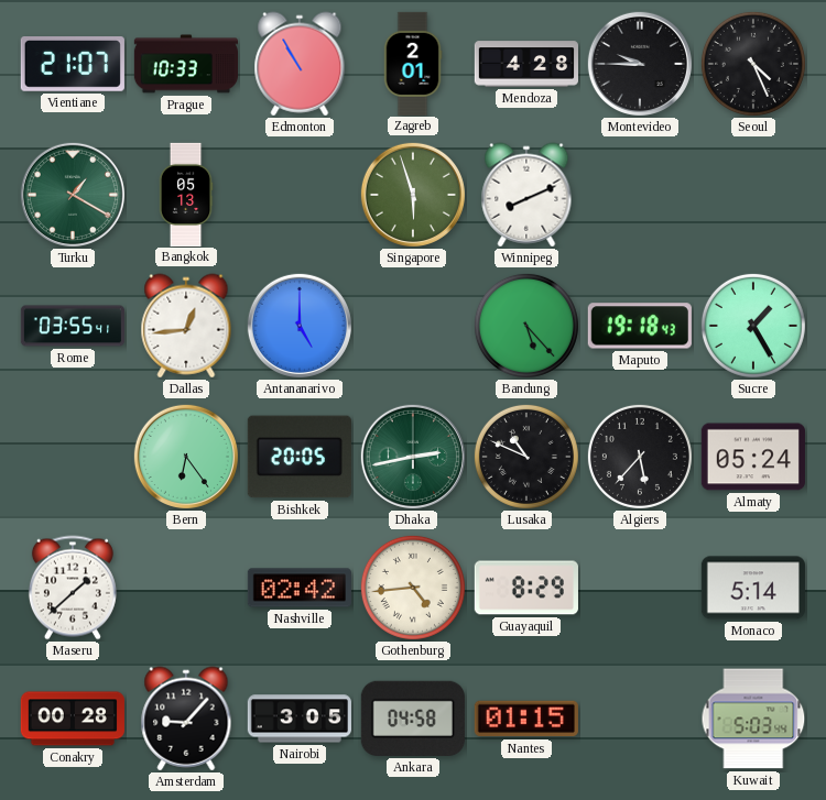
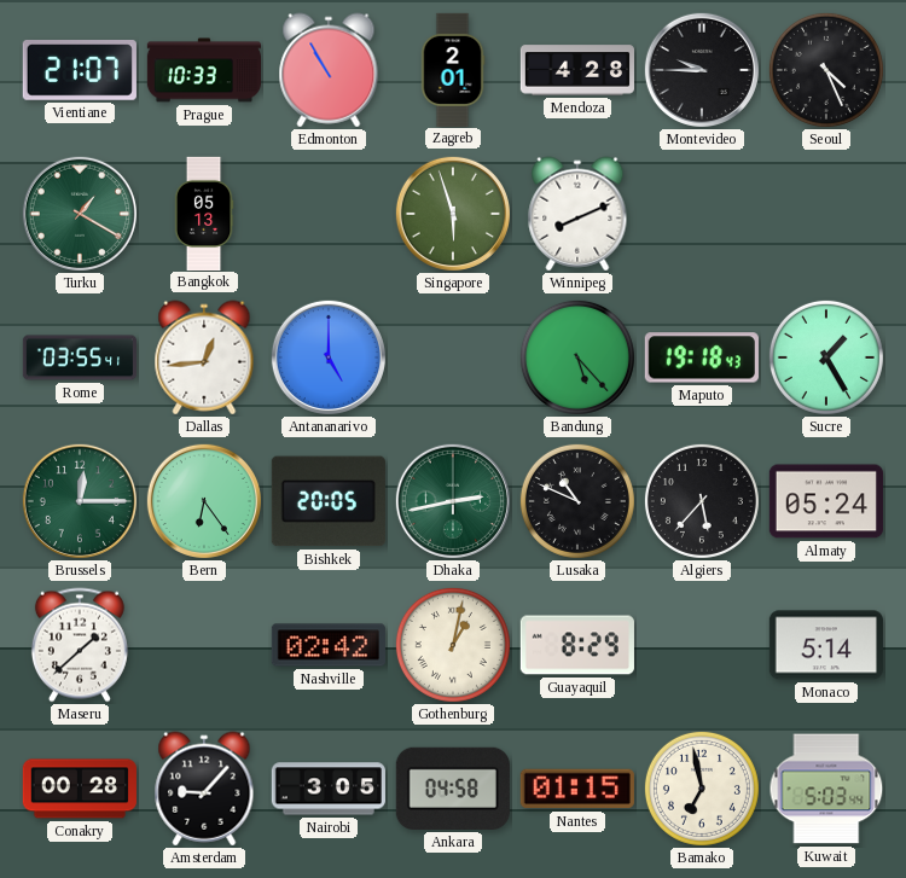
Brussels: none -> 12:15 (80, 501)
Gothenburg: 4:44 -> 1:02 (453, 645)
Bamako: none -> 6:58 (702, 789)
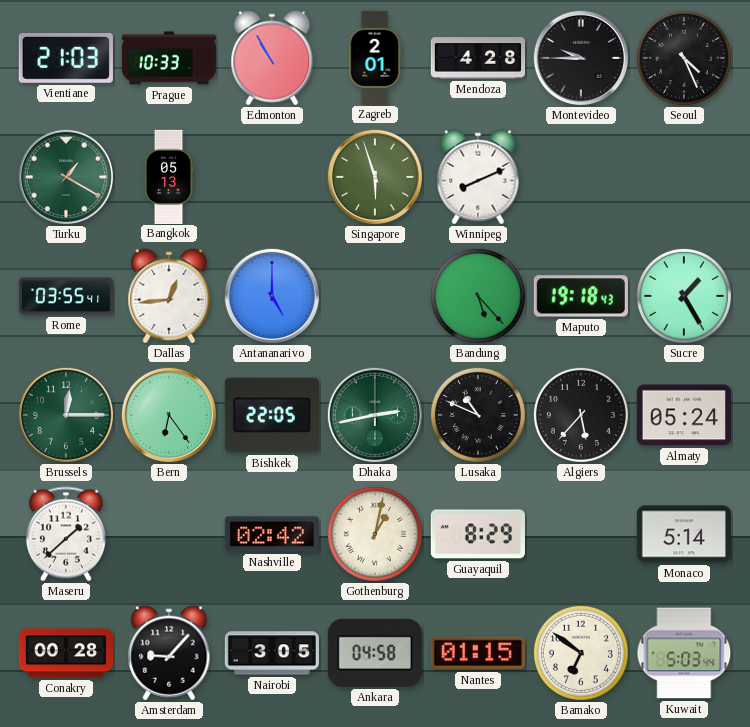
Vientiane: 21:07 -> 21:03 (66, 59)
Bishkek: 20:05 -> 22:05 (272, 415)
Bamako: 6:58 -> 6:51 (581, 653)
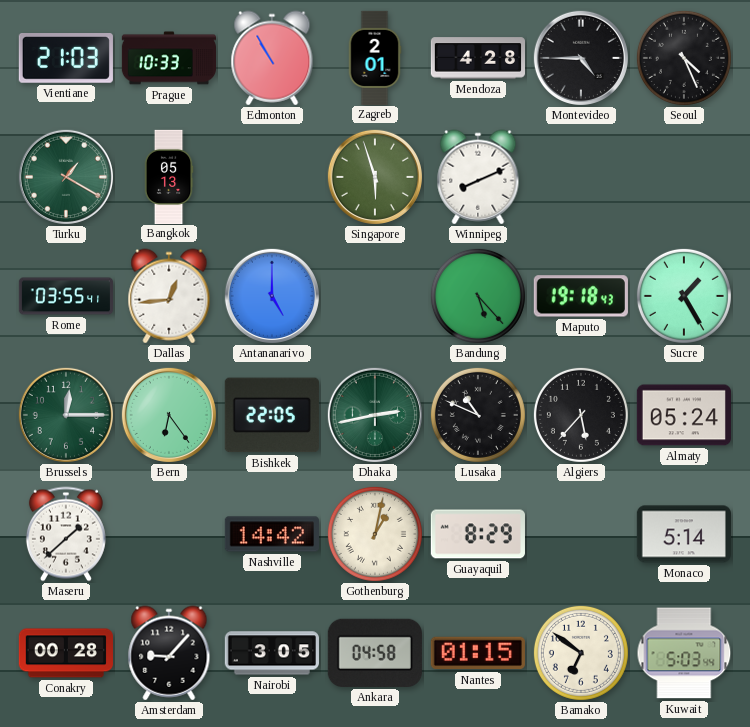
Montevideo: 9:45 -> 4:45 (581, 58)
Nashville: 02:42 -> 14:42 (272, 534)
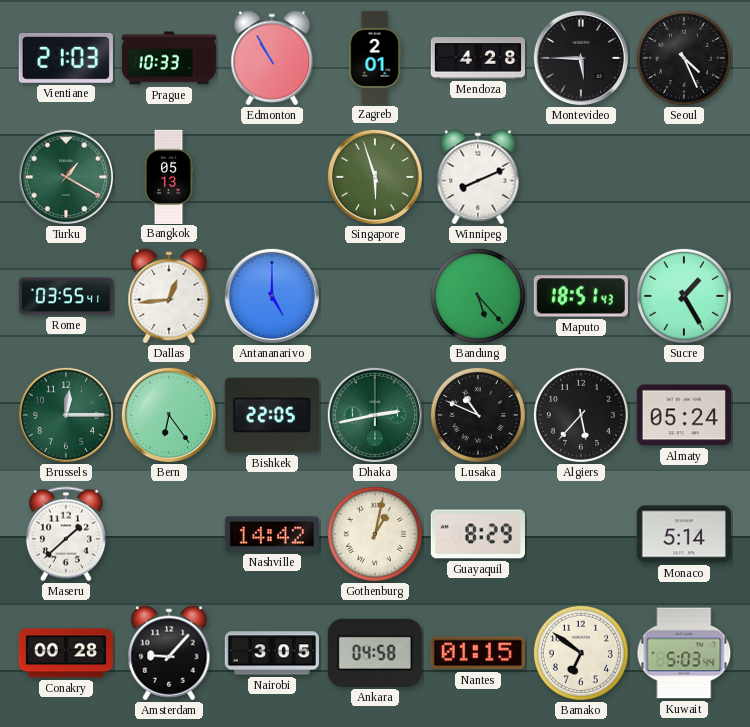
Montevideo: 4:45 -> 5:45 (581, 58)
Maputo: 19:18 -> 18:51 (581, 296)
